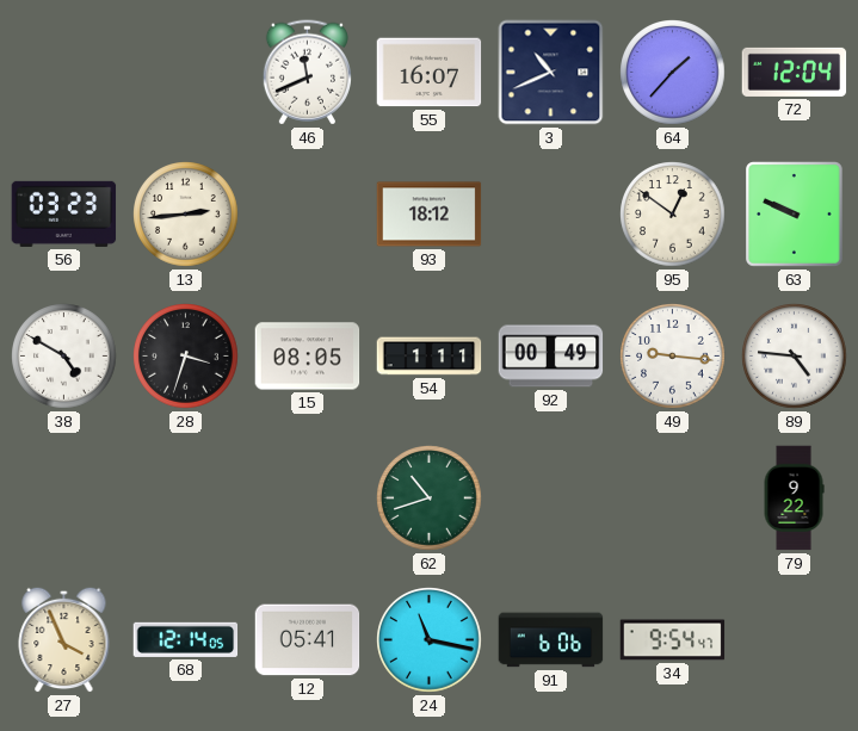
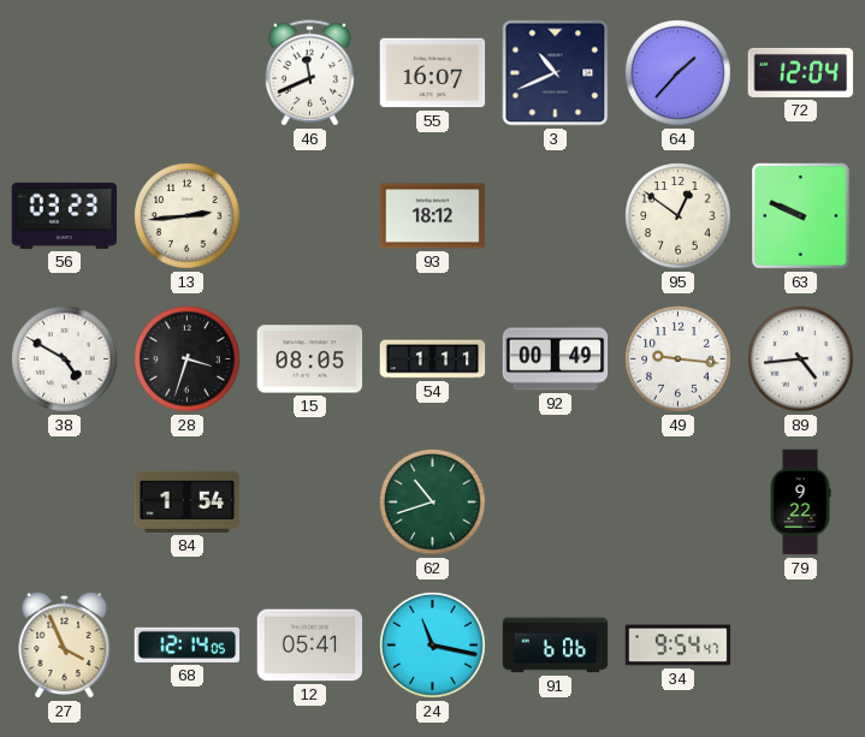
89: 4:46 -> 4:44 (801, 359)
84: none -> 1:54 (188, 501)
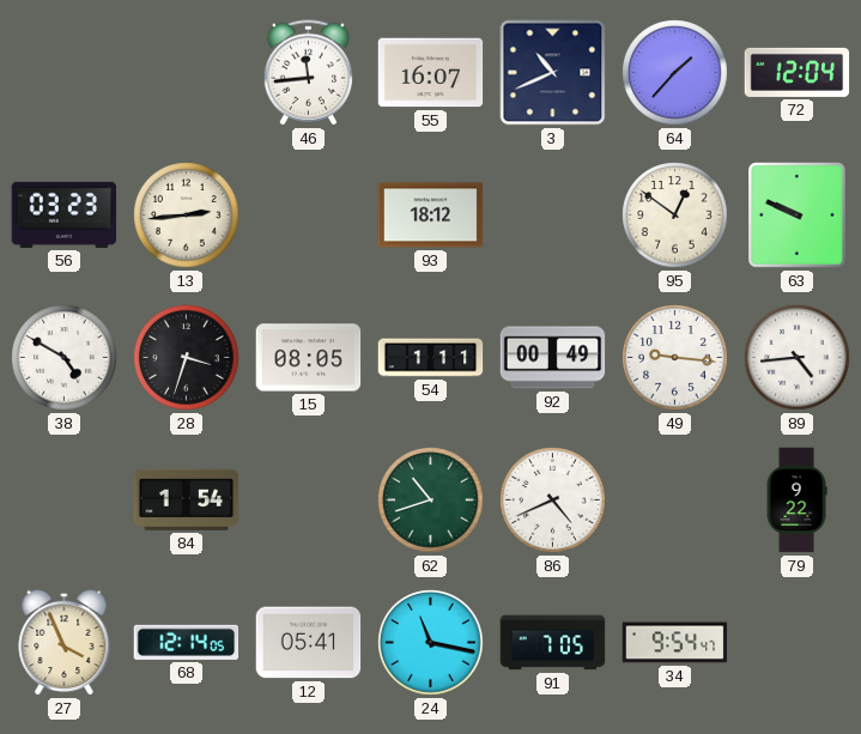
46: 11:41 -> 11:44 (308, 73)
86: none -> 4:41 (553, 501)
91: 6:06 -> 7:05 (553, 643)
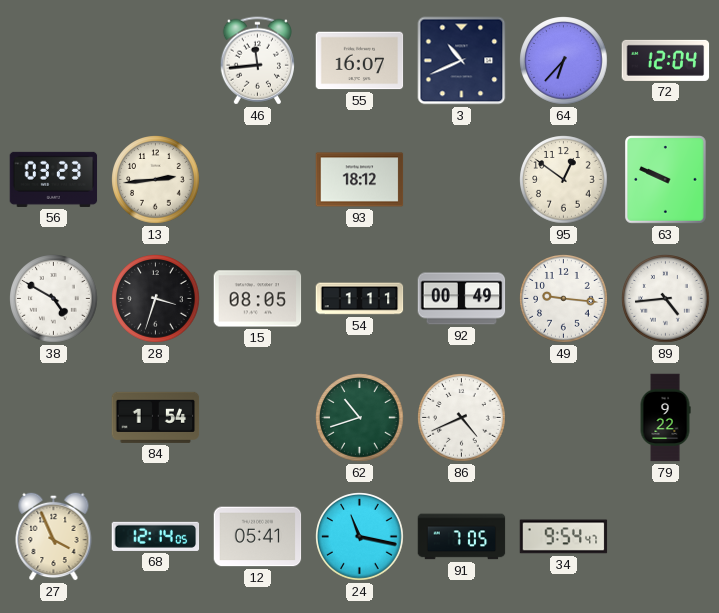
64: 1:37 -> 6:37 (564, 61)
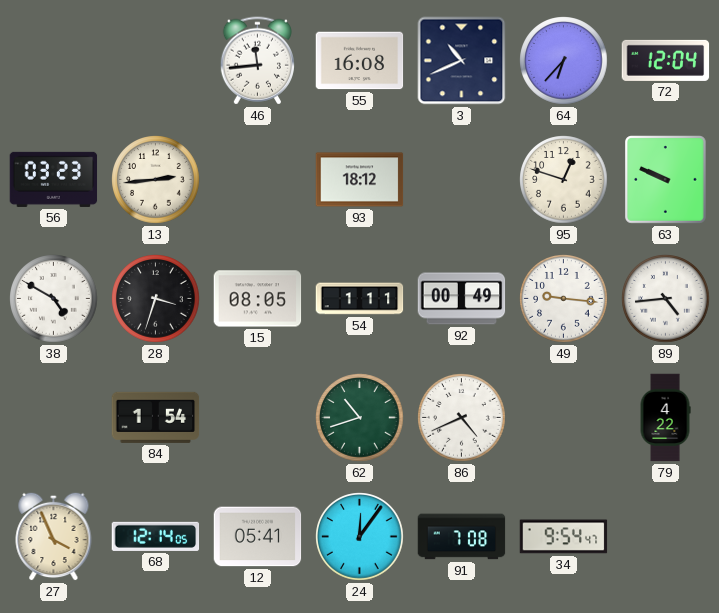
55: 16:07 -> 16:08 (360, 61)
95: 12:51 -> 12:48 (564, 180)
79: 9:22 -> 4:22 (665, 418)
24: 11:17 -> 12:06 (360, 537)
91: 7:05 -> 7:08 (462, 537)
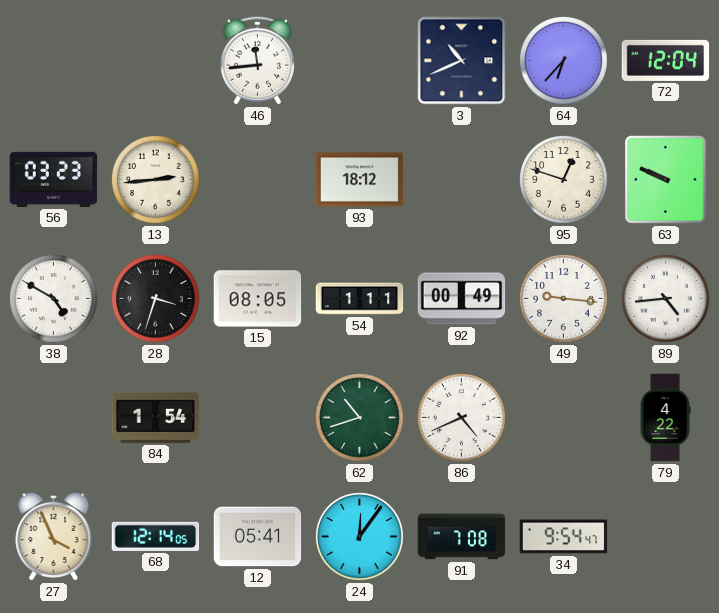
55: 16:08 -> none (360, 61)
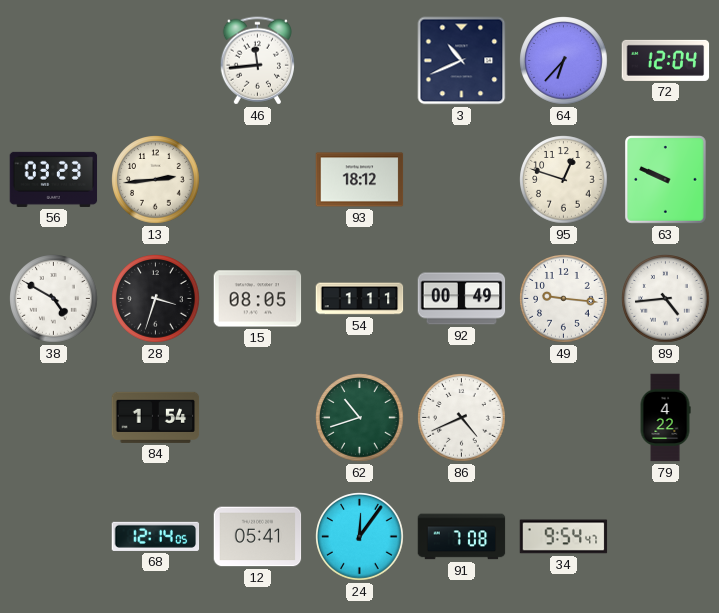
27: 3:56 -> none (54, 536)
